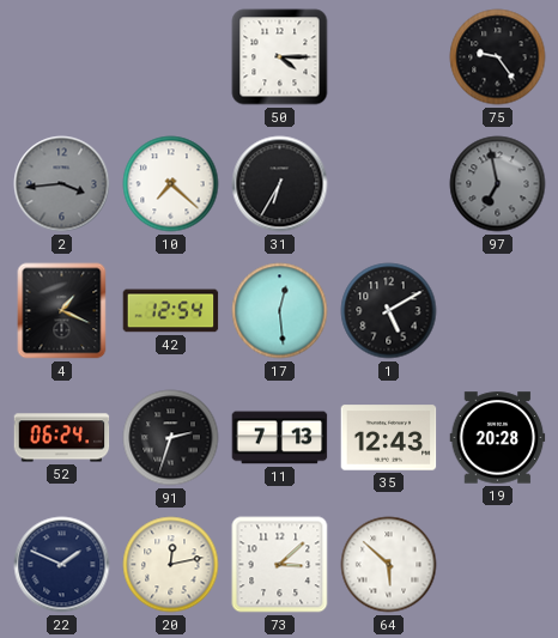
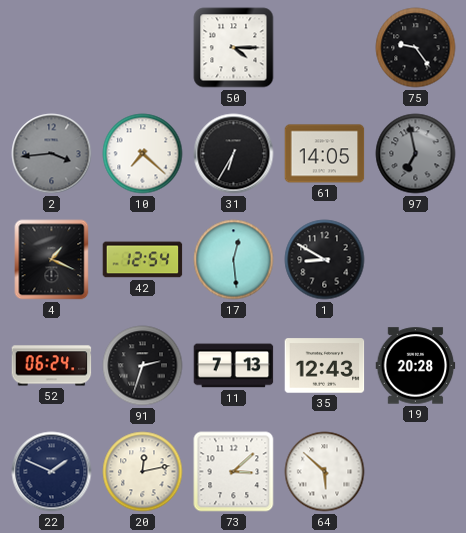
61: none -> 14:05 (325, 154)
1: 5:10 -> 8:50 (325, 260)
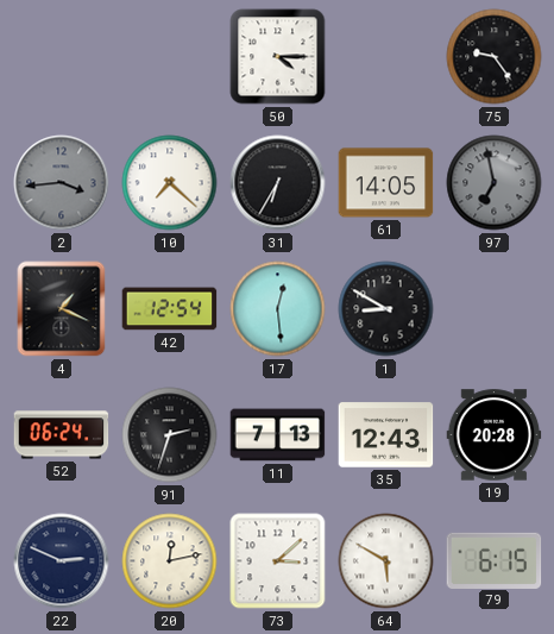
22: 1:49 -> 2:49 (62, 561)
64: 5:52 -> 5:50 (386, 561)
79: none -> 6:15 (495, 560)
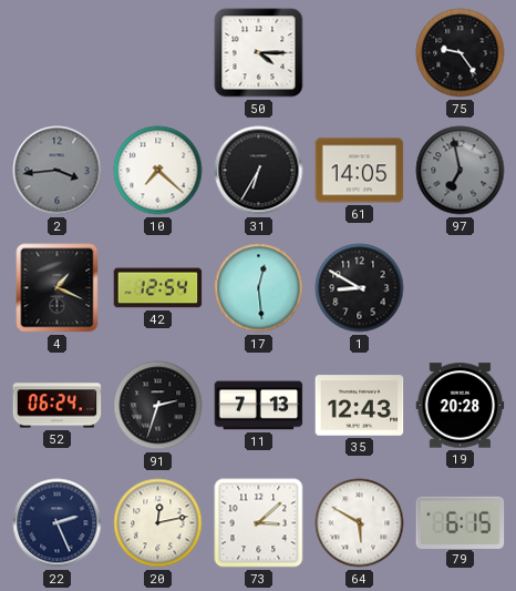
22: 2:49 -> 2:26 (58, 523)
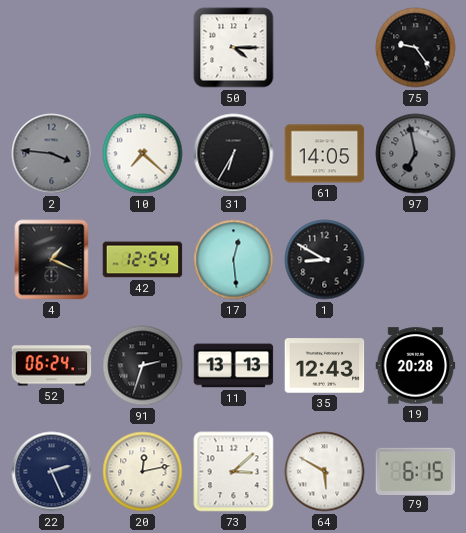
2: 3:44 -> 3:46 (52, 154)
11: 7:13 -> 13:13 (234, 366)
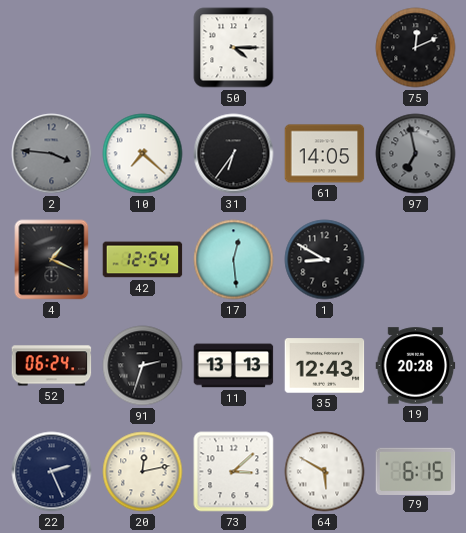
75: 9:24 -> 12:11 (416, 48)
31: 6:35 -> 6:36 (234, 154)
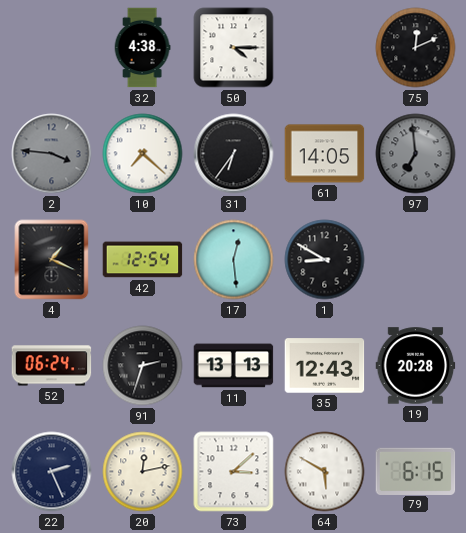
32: none -> 4:38 (142, 48)
97: 6:58 -> 6:59 (416, 154)
